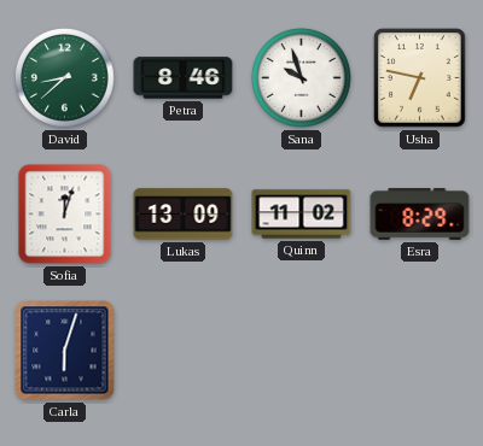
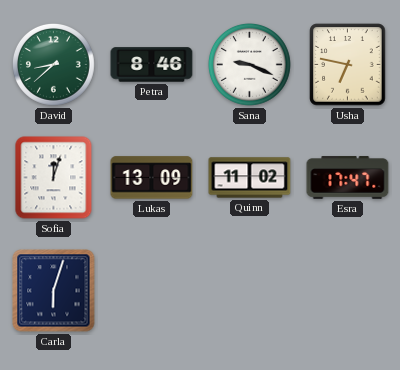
Sana: 9:57 -> 9:19 (249, 64)
Esra: 8:29 -> 17:47 (348, 178)
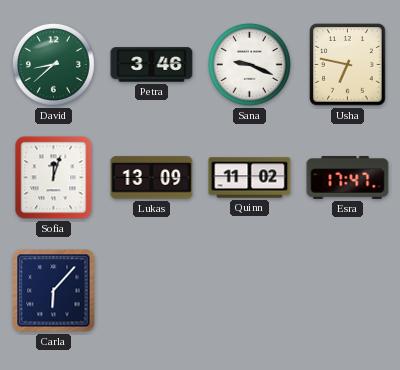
Petra: 8:46 -> 3:46 (152, 65)
Carla: 6:03 -> 6:07 (54, 291)
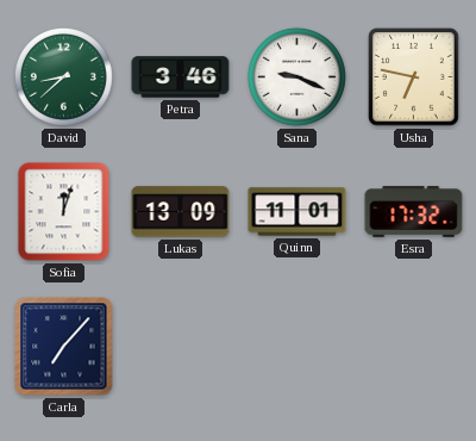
Quinn: 11:02 -> 11:01 (297, 212)
Esra: 17:47 -> 17:32 (414, 212)
Carla: 6:07 -> 7:07 (64, 347)
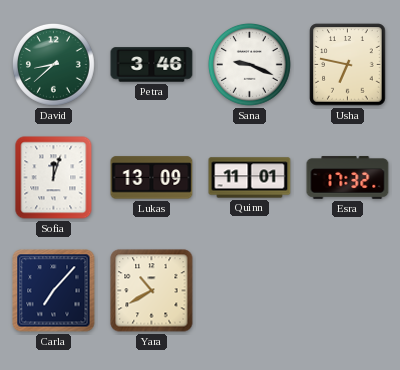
Yara: none -> 10:40 (152, 291)
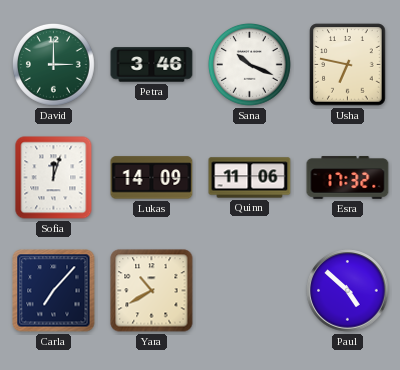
David: 8:38 -> 3:00 (53, 64)
Sana: 9:19 -> 10:19 (249, 64)
Lukas: 13:09 -> 14:09 (152, 178)
Quinn: 11:01 -> 11:06 (250, 178)
Paul: none -> 4:52 (348, 291)
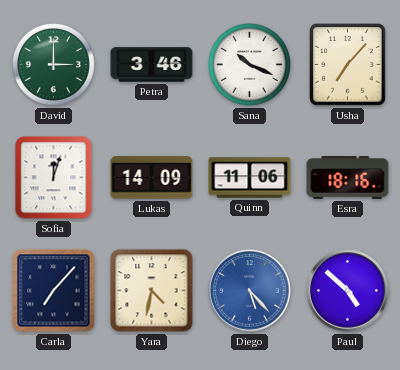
Usha: 6:47 -> 7:07 (348, 65)
Esra: 17:32 -> 18:16 (348, 178)
Yara: 10:40 -> 4:32 (152, 291)
Diego: none -> 5:23 (250, 291)
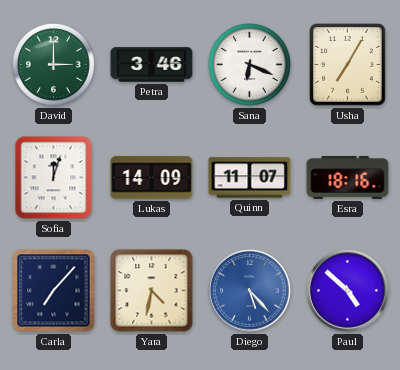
Sana: 10:19 -> 6:19 (249, 64)
Usha: 7:07 -> 7:05 (348, 65)
Quinn: 11:06 -> 11:07 (250, 178)
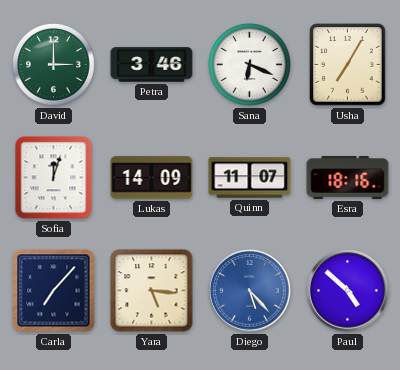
Yara: 4:32 -> 5:16 (152, 291)
